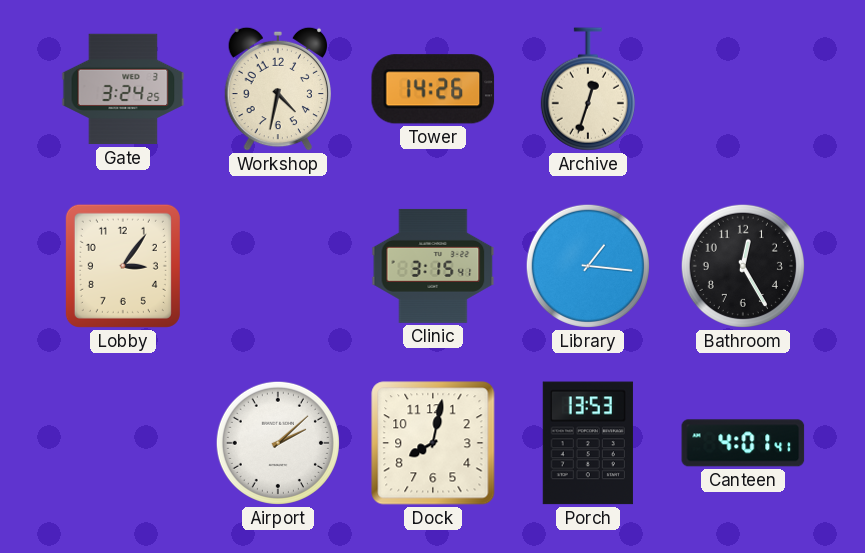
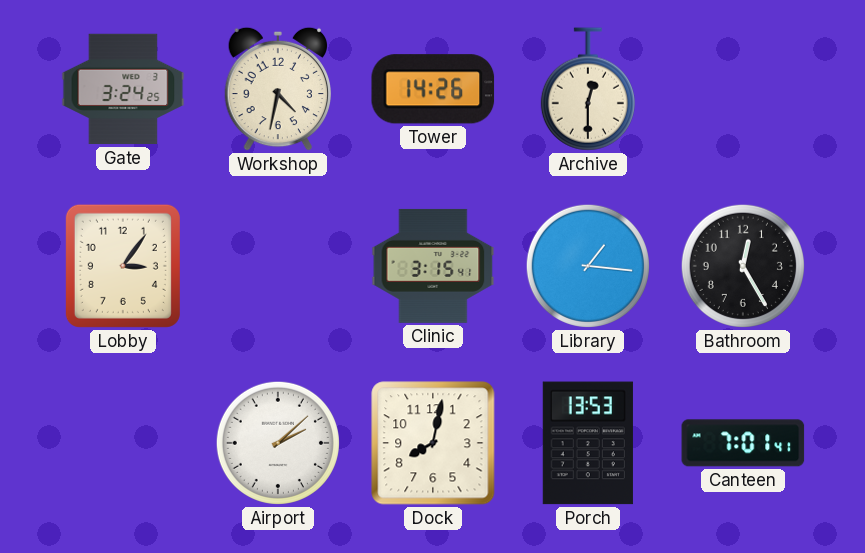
Archive: 12:33 -> 12:30 (588, 89)
Canteen: 4:01 -> 7:01 (743, 443)
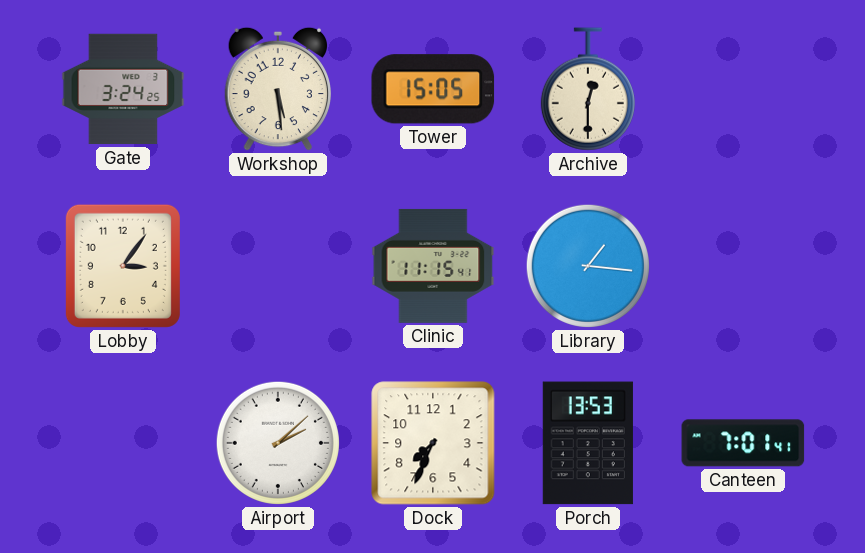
Workshop: 4:32 -> 5:29 (277, 89)
Tower: 14:26 -> 15:05 (433, 89)
Clinic: 3:15 -> 11:15 (433, 266)
Bathroom: 12:25 -> none (743, 266)
Dock: 8:02 -> 7:34 (433, 443)
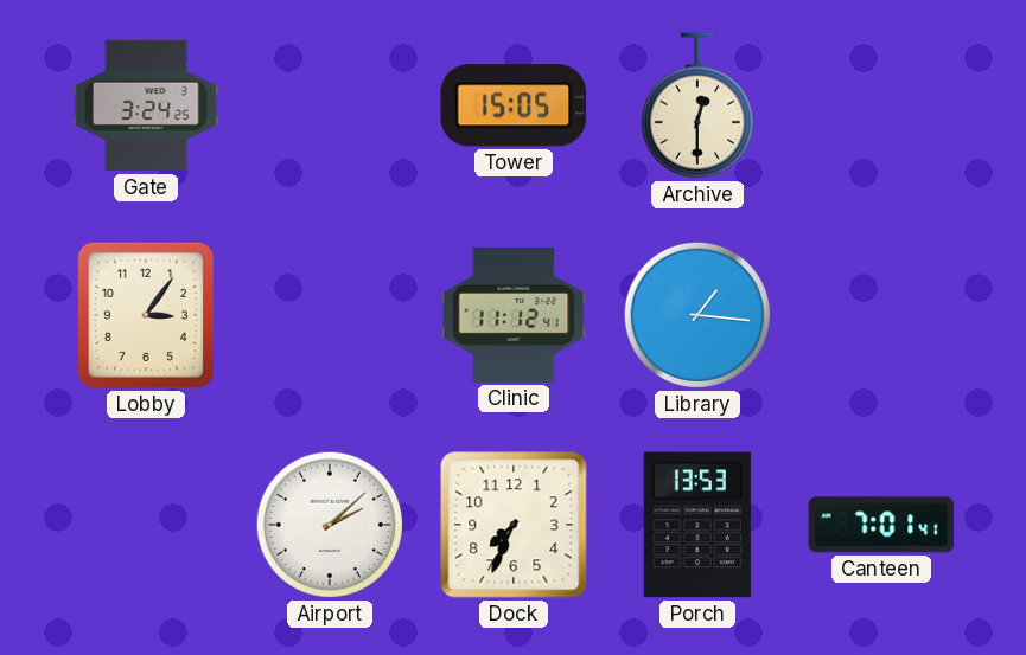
Workshop: 5:29 -> none (277, 89)
Clinic: 11:15 -> 11:12 (514, 315)
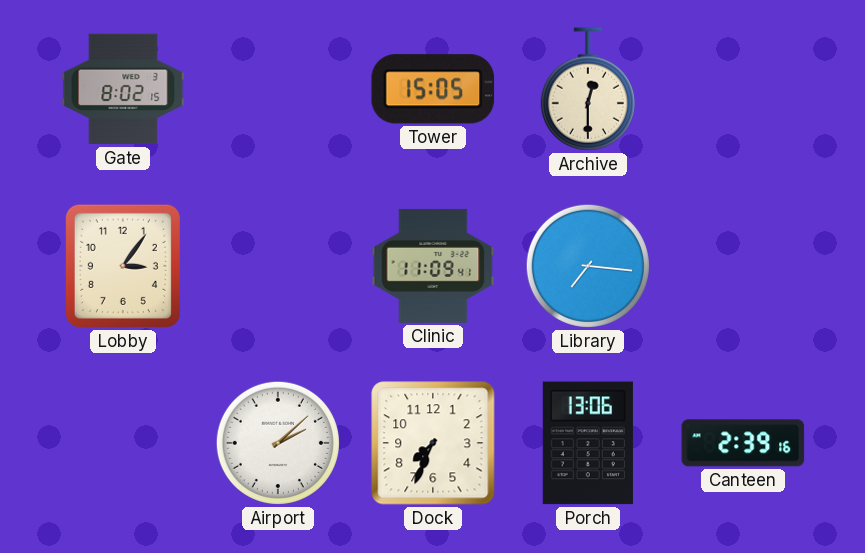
Gate: 3:24 -> 8:02 (123, 89)
Clinic: 11:12 -> 11:09 (433, 266)
Library: 1:16 -> 7:16 (588, 266)
Porch: 13:53 -> 13:06 (588, 443)
Canteen: 7:01 -> 2:39 (743, 443)
